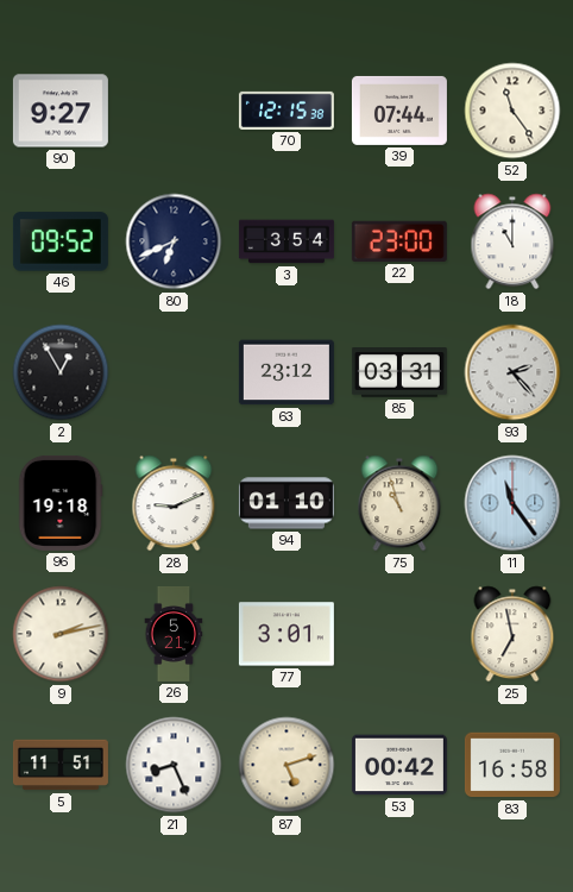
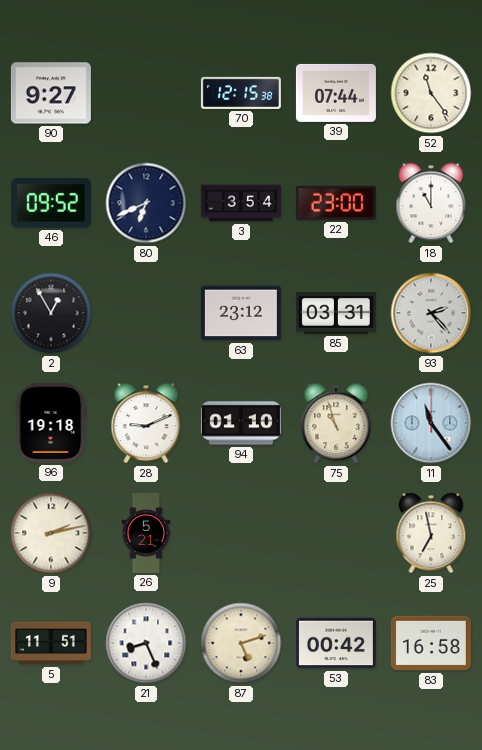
77: 3:01 -> none (286, 634)
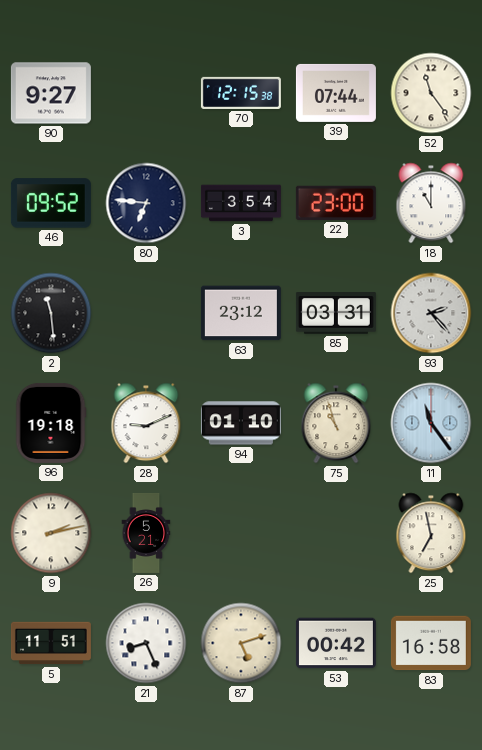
80: 6:41 -> 6:46 (146, 203)
2: 12:55 -> 11:29 (51, 313)
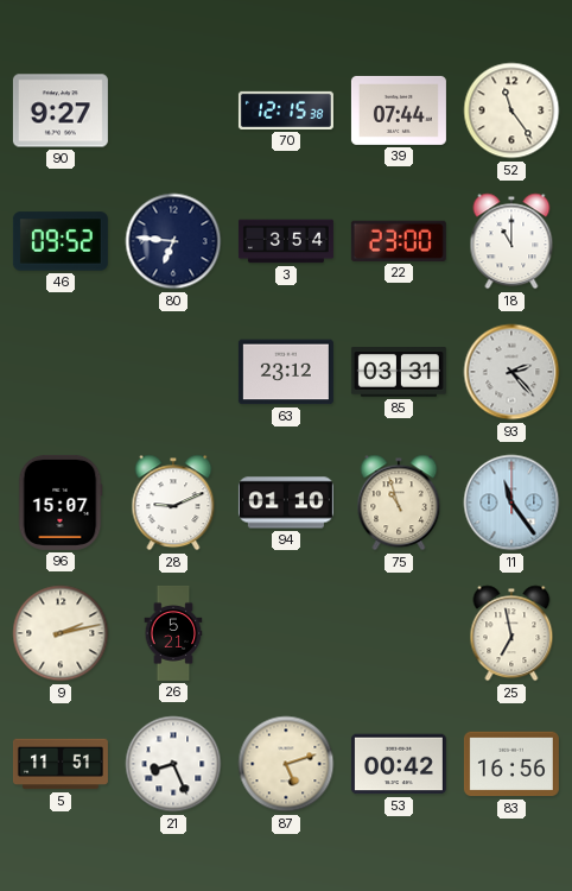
2: 11:29 -> none (51, 313)
96: 19:18 -> 15:07 (61, 503)
83: 16:58 -> 16:56 (511, 764)
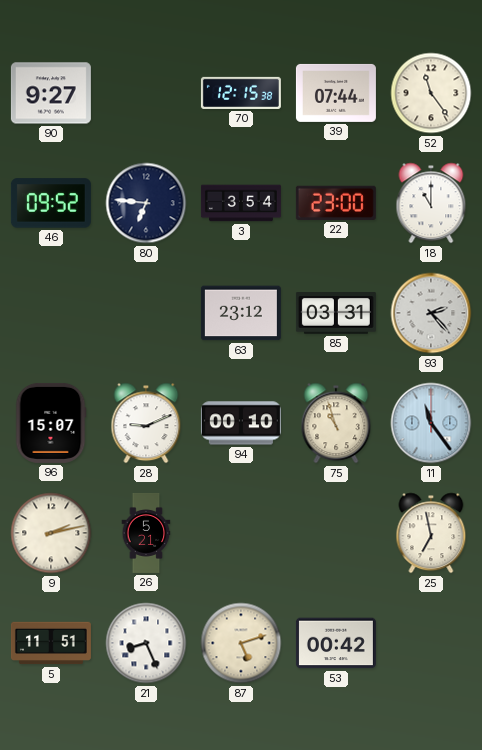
94: 01:10 -> 00:10 (241, 423)
83: 16:56 -> none (511, 764)
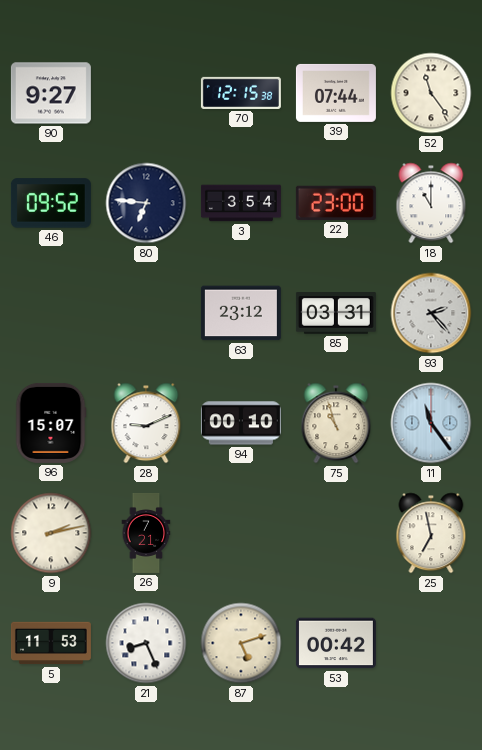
26: 5:21 -> 7:21 (146, 533)
5: 11:51 -> 11:53 (51, 643)
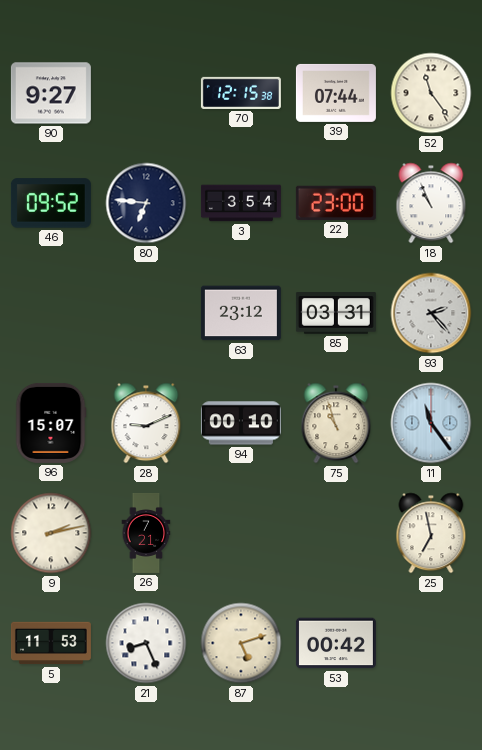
18: 11:00 -> 10:56 (431, 203)
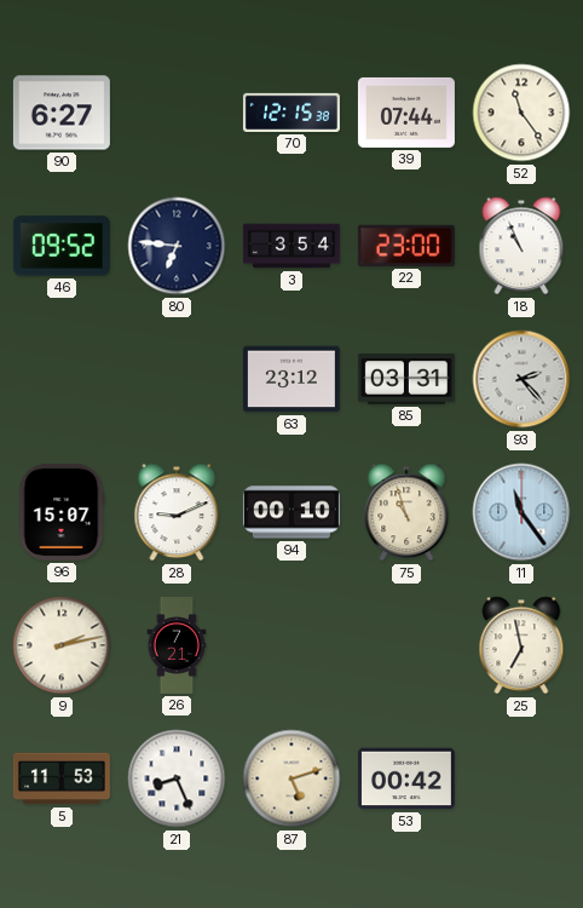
90: 9:27 -> 6:27 (62, 113)
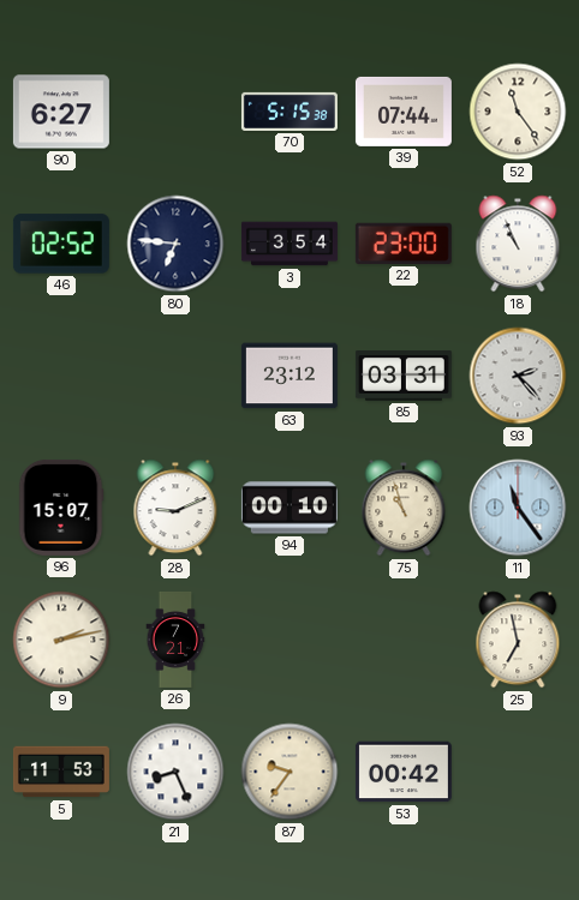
70: 12:15 -> 5:15 (289, 112)
46: 09:52 -> 02:52 (61, 244)
87: 5:12 -> 9:36 (289, 772)
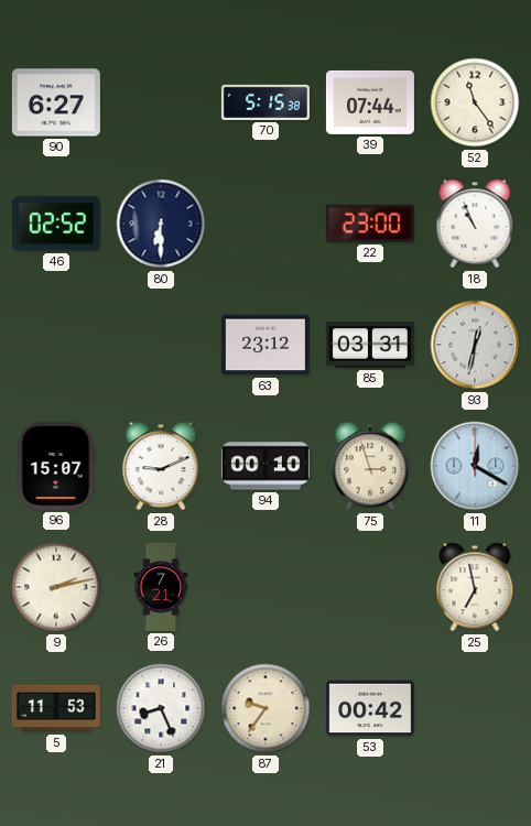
80: 6:46 -> 6:30 (161, 224)
3: 3:54 -> none (289, 244)
93: 2:23 -> 12:32 (475, 345)
75: 10:57 -> 2:57 (370, 466)
11: 11:24 -> 12:20 (475, 466)
